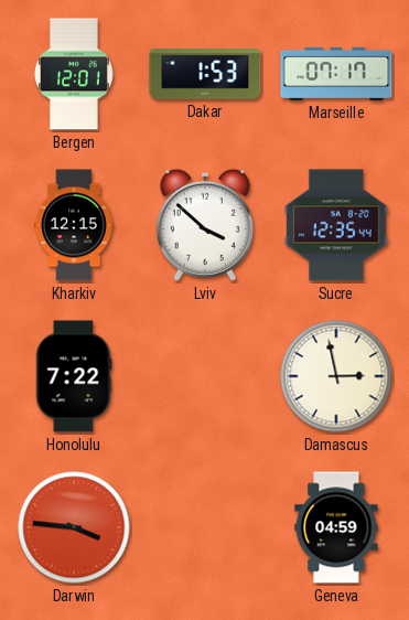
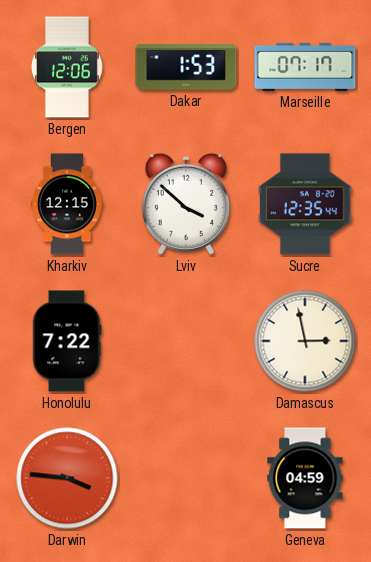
Bergen: 12:01 -> 12:06 (67, 67)
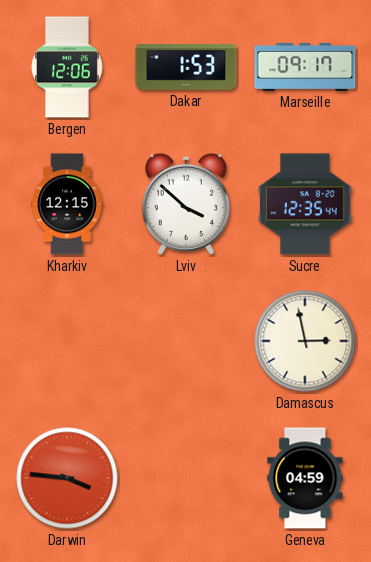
Marseille: 07:17 -> 09:17 (305, 67)
Honolulu: 7:22 -> none (67, 341)
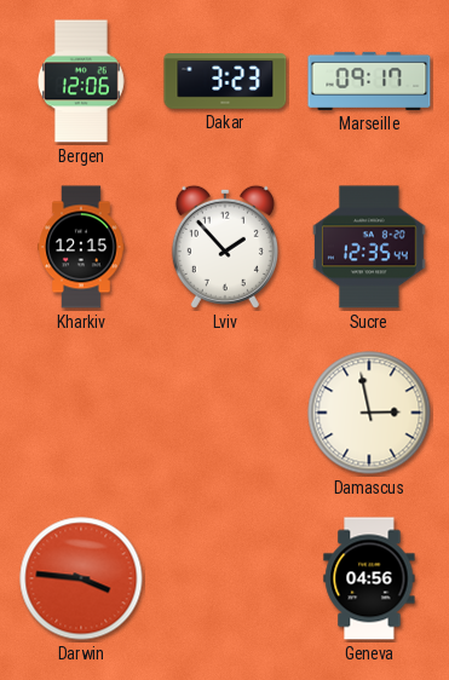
Dakar: 1:53 -> 3:23 (225, 81)
Lviv: 3:52 -> 1:53 (225, 247)
Geneva: 04:59 -> 04:56 (369, 578)
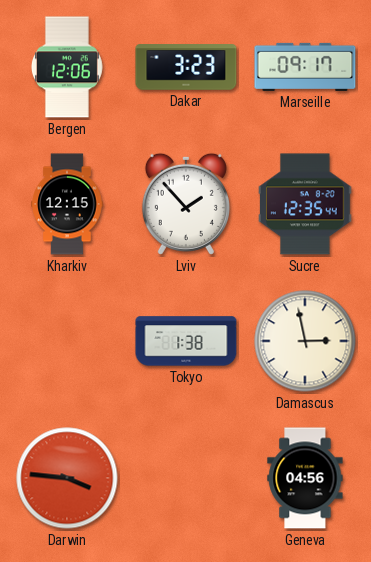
Tokyo: none -> 1:38 (186, 341)
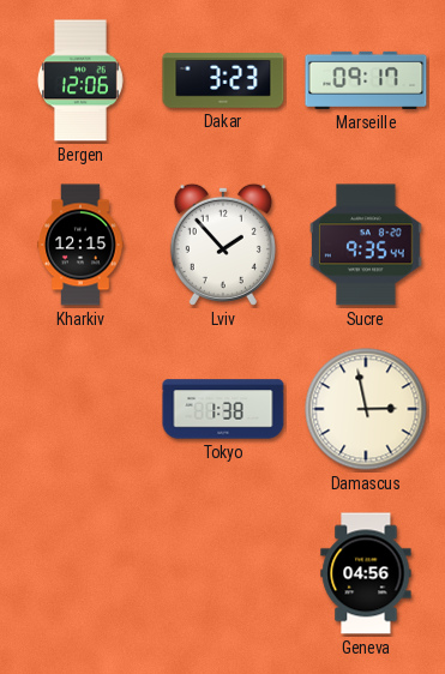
Sucre: 12:35 -> 9:35 (367, 245)
Darwin: 3:46 -> none (67, 478)
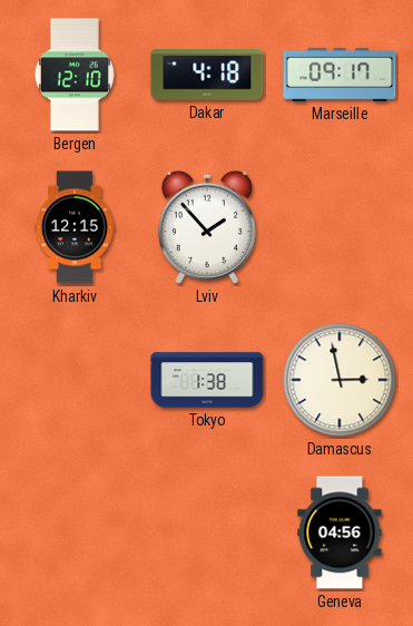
Bergen: 12:06 -> 12:10 (75, 75)
Dakar: 3:23 -> 4:18 (207, 75)
Sucre: 9:35 -> none (367, 245)
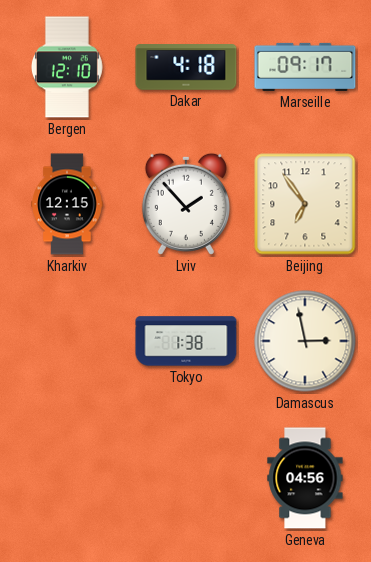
Beijing: none -> 6:54 (305, 204)
